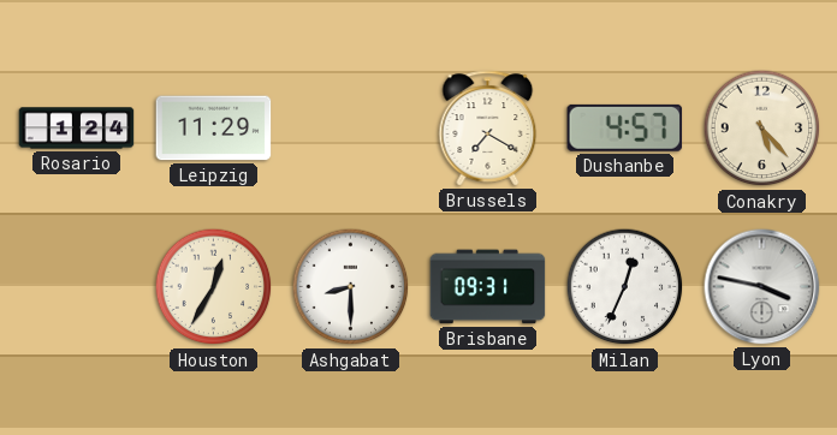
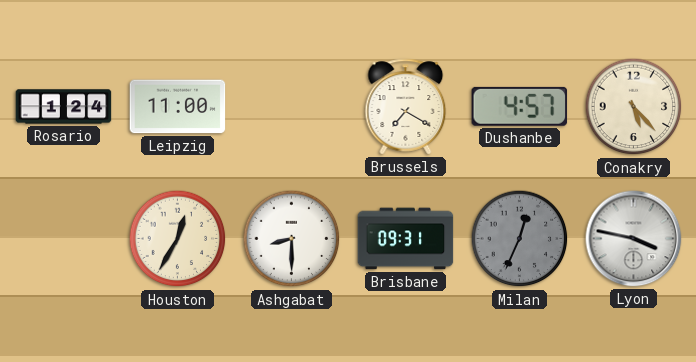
Leipzig: 11:29 -> 11:00 (178, 107)
Milan dial: white -> grey (520, 239)
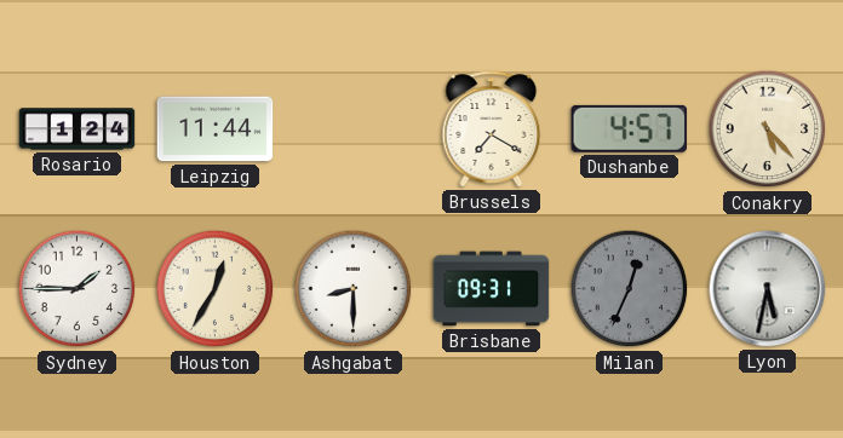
Leipzig: 11:00 -> 11:44 (216, 129)
Sydney: none -> 1:45 (78, 289)
Lyon: 3:47 -> 5:32 (768, 289)
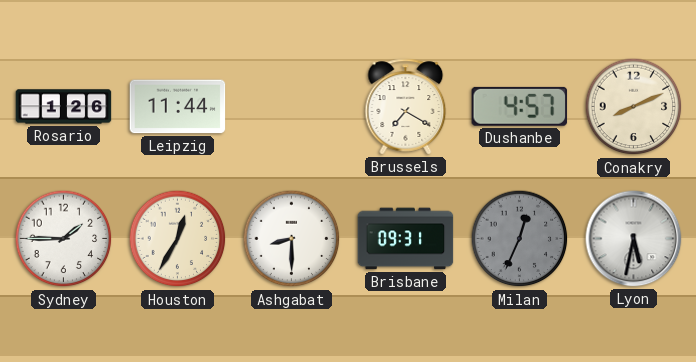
Rosario: 1:24 -> 1:26 (64, 107)
Conakry: 5:23 -> 8:11 (634, 107)
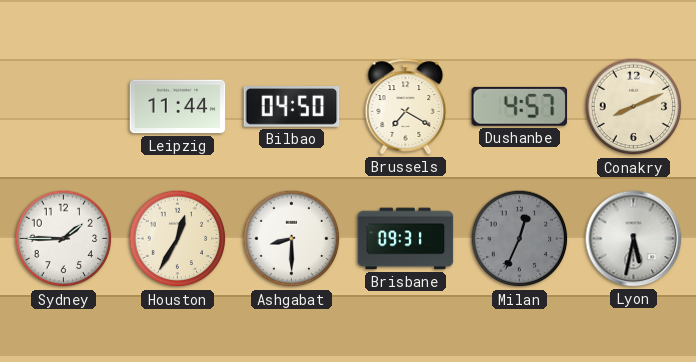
Rosario: 1:26 -> none (64, 107)
Bilbao: none -> 04:50 (292, 107)
